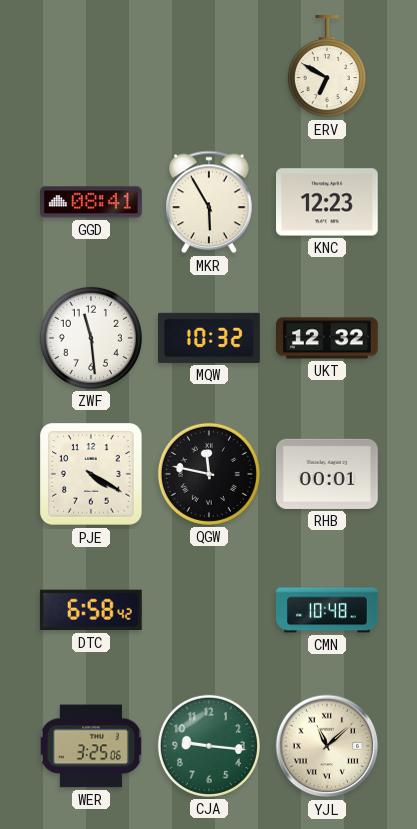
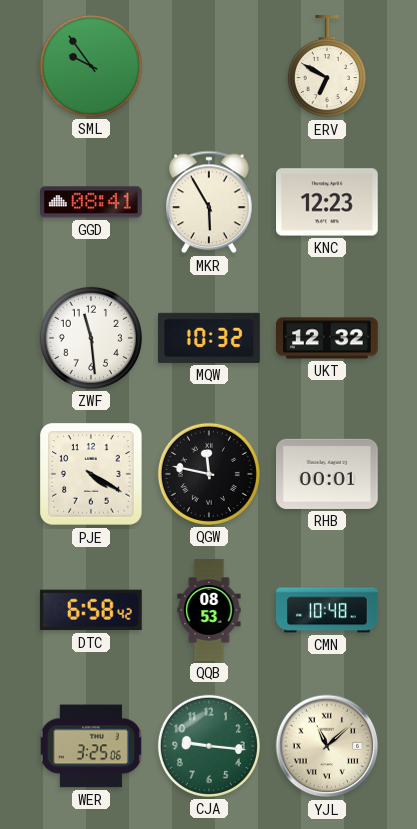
SML: none -> 9:54 (91, 66)
QQB: none -> 08:53 (209, 610)
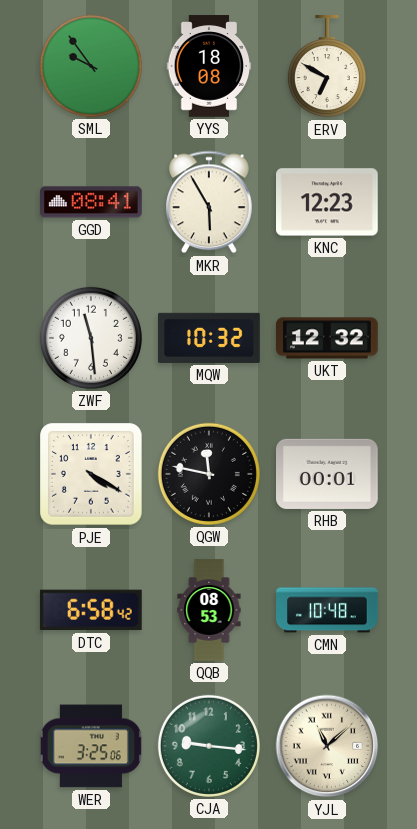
YYS: none -> 18:08 (209, 66)
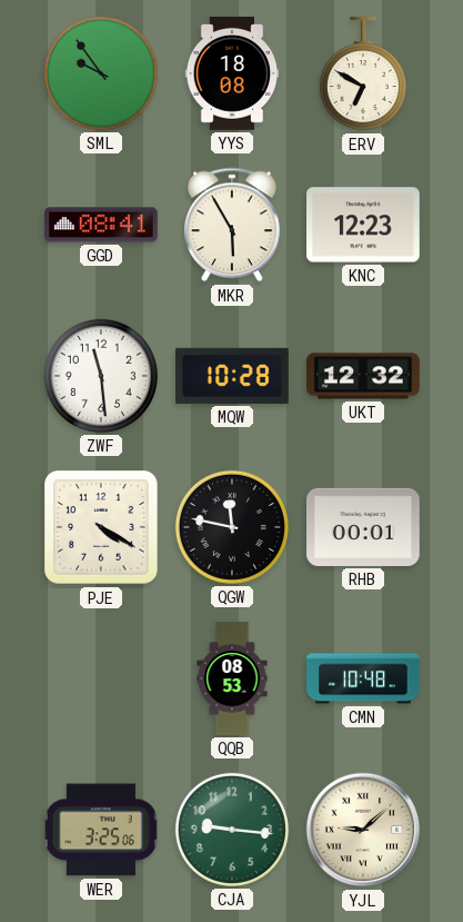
MQW: 10:32 -> 10:28 (233, 376)
DTC: 6:58 -> none (91, 610)
YJL: 11:08 -> 9:08 (363, 830)
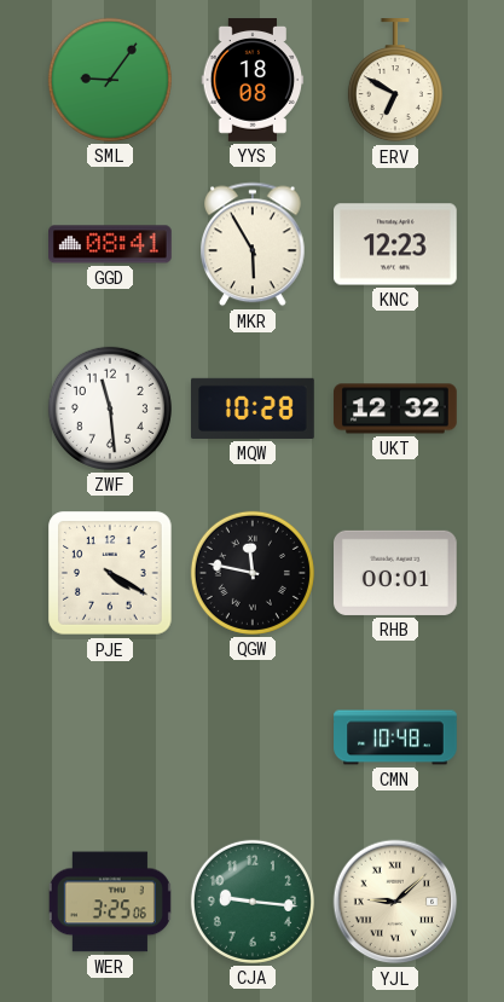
SML: 9:54 -> 9:06 (110, 80)
QQB: 08:53 -> none (232, 678)
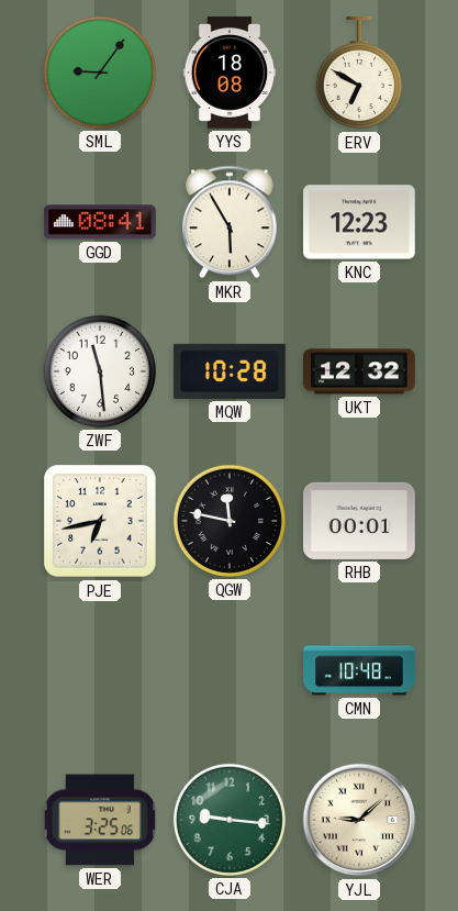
PJE: 4:20 -> 6:43 (100, 521)
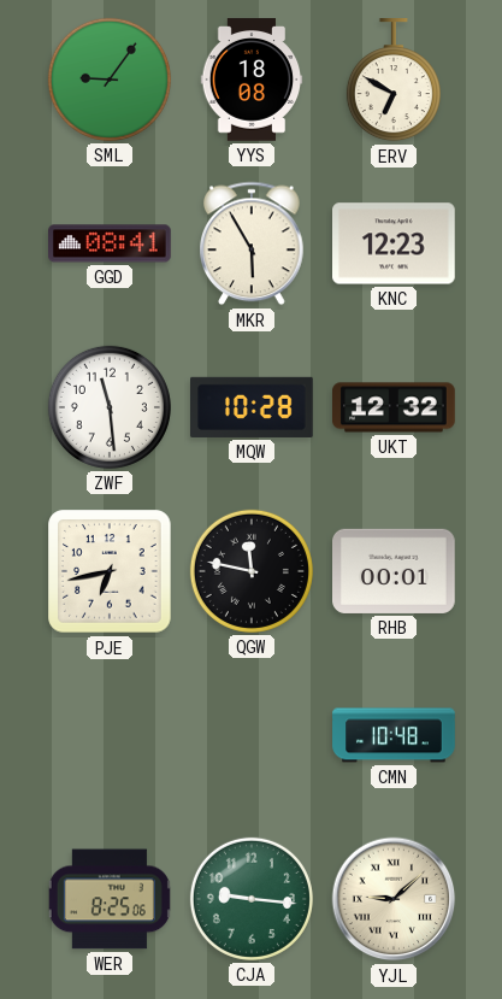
WER: 3:25 -> 8:25 (110, 899)
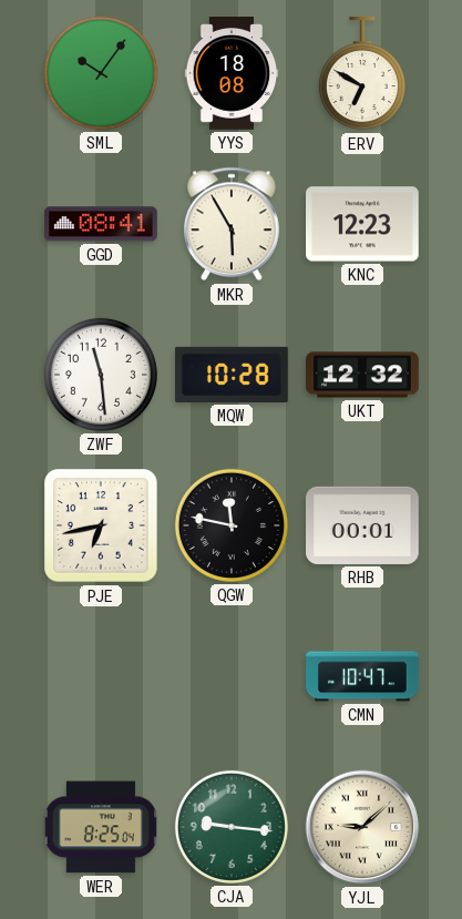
SML: 9:06 -> 10:06 (101, 73)
CMN: 10:48 -> 10:47 (362, 676)
WER: 8:25:06 -> 8:25:04 (101, 827)
